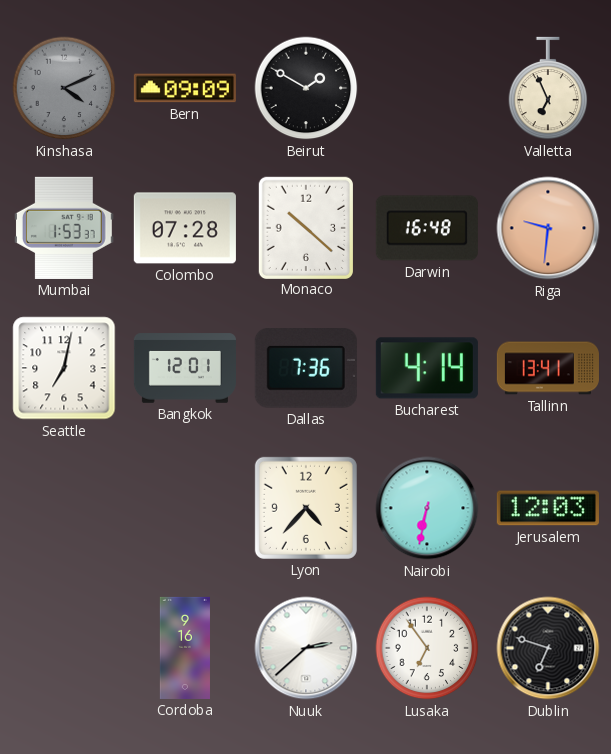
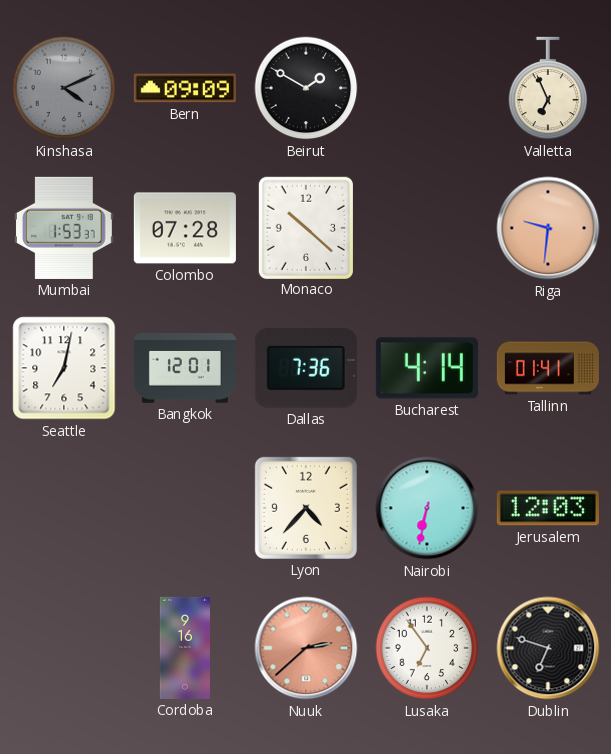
Darwin: 16:48 -> none (427, 228)
Tallinn: 13:41 -> 01:41 (548, 368)
Nuuk dial: white -> salmon (306, 648)
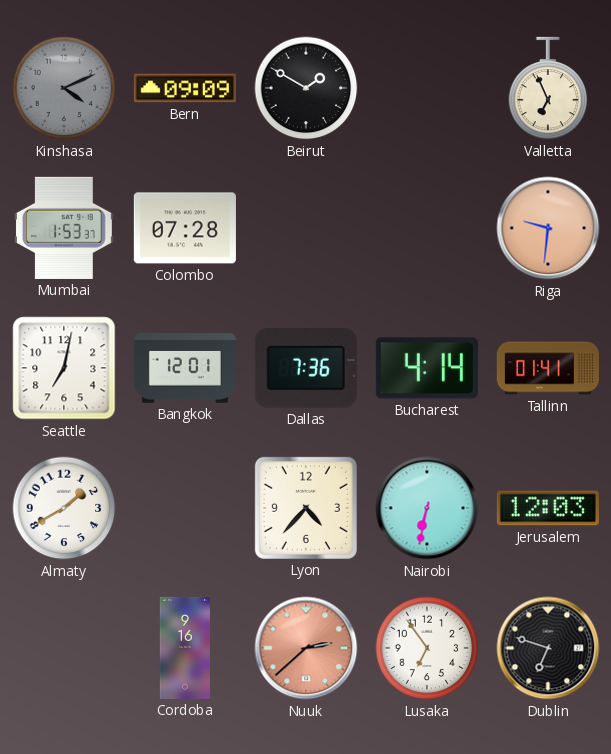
Monaco: 10:22 -> none (306, 227)
Almaty: none -> 1:40 (64, 508)
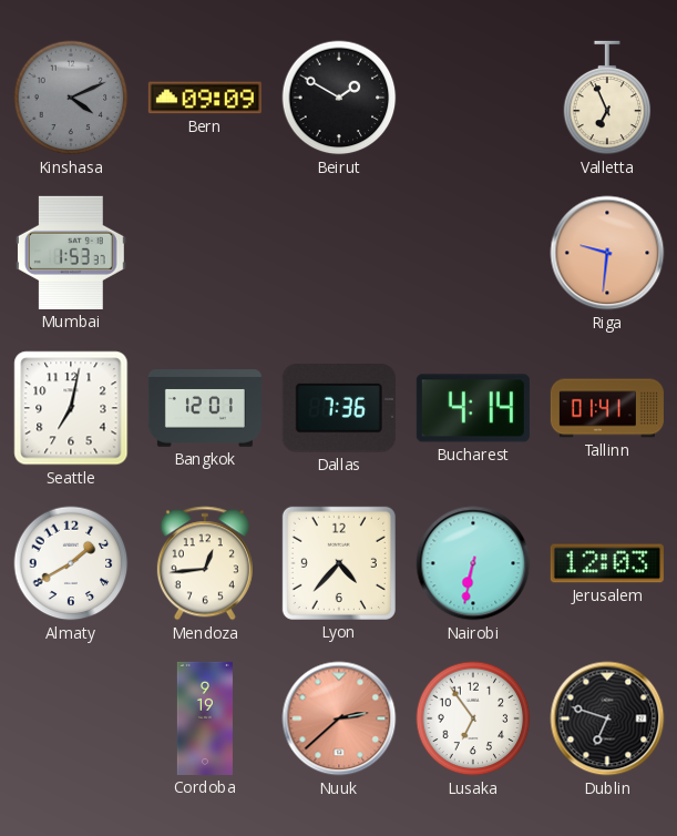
Colombo: 07:28 -> none (185, 228)
Mendoza: none -> 12:44 (205, 563)
Cordoba: 9:16 -> 9:19 (204, 718)
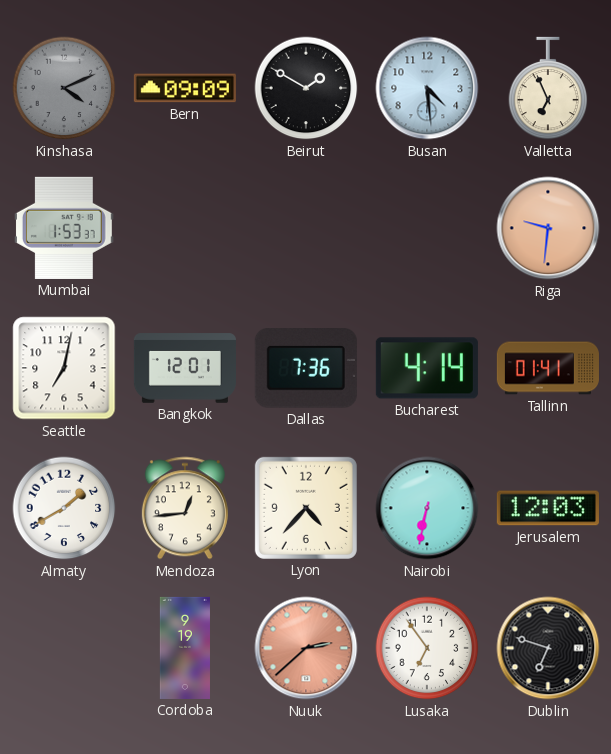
Busan: none -> 4:29 (427, 88)
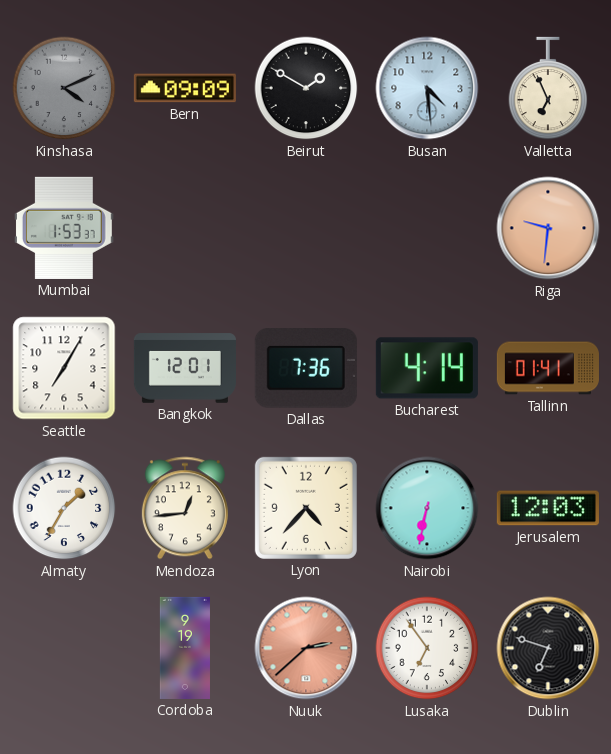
Seattle: 7:02 -> 7:05 (64, 368)
Almaty: 1:40 -> 1:35 (64, 508)
